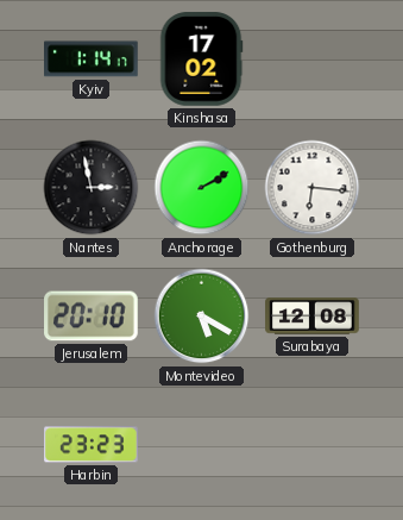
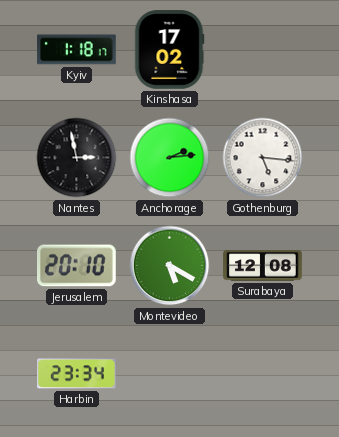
Kyiv: 1:14 -> 1:18 (77, 50)
Anchorage: 2:10 -> 2:14 (170, 158)
Gothenburg: 6:16 -> 5:16 (263, 158)
Harbin: 23:23 -> 23:34 (77, 374)
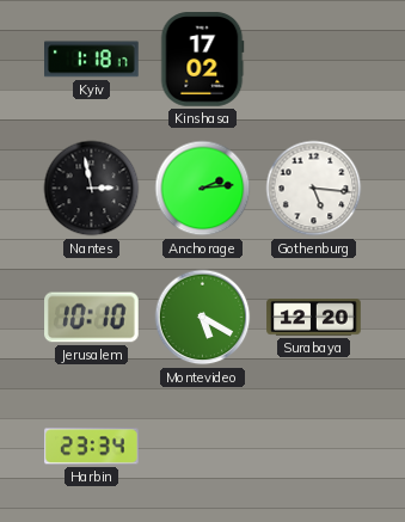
Jerusalem: 20:10 -> 10:10 (92, 318)
Surabaya: 12:08 -> 12:20 (314, 318)
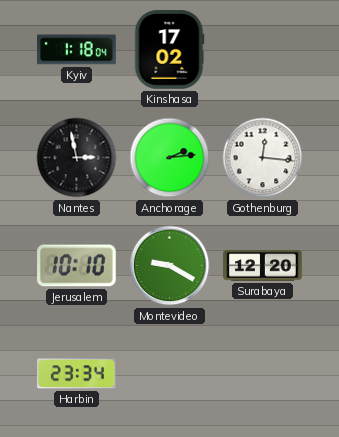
Kyiv: 1:18:17 -> 1:18:04 (77, 50)
Gothenburg: 5:16 -> 12:16 (263, 158)
Montevideo: 5:20 -> 9:20 (170, 266)
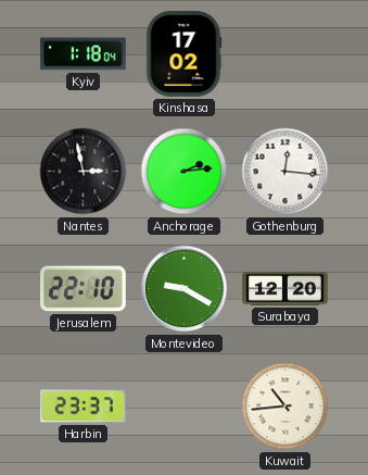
Jerusalem: 10:10 -> 22:10 (84, 289)
Harbin: 23:34 -> 23:37 (84, 407)
Kuwait: none -> 10:44 (285, 407)
